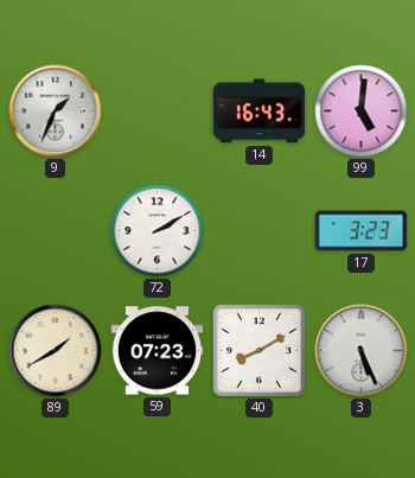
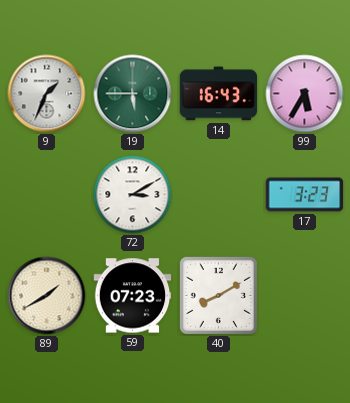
19: none -> 5:45 (133, 94)
99: 5:01 -> 5:35 (305, 94)
72: 2:10 -> 3:10 (133, 195)
3: 5:26 -> none (362, 351)
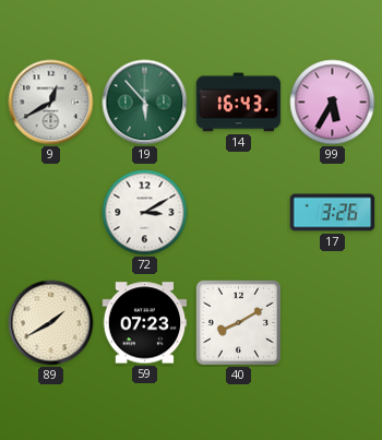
9: 1:34 -> 12:40 (51, 103)
19: 5:45 -> 5:53 (145, 103)
17: 3:23 -> 3:26 (333, 213)
